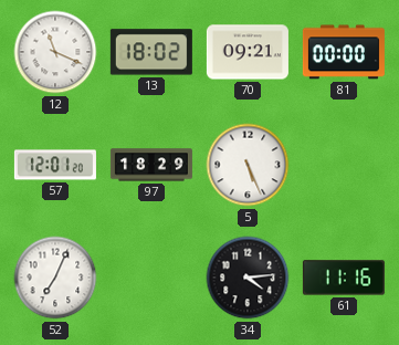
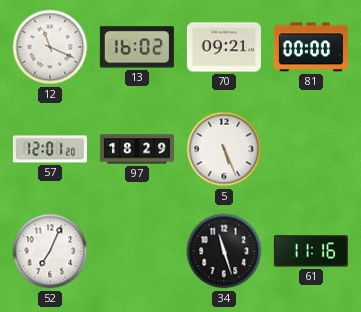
13: 18:02 -> 16:02 (137, 47)
34: 4:14 -> 11:27 (224, 251)
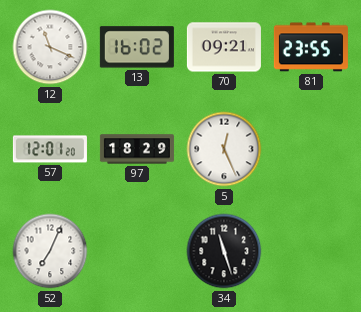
81: 00:00 -> 23:55 (311, 47)
5: 5:26 -> 12:26 (224, 149)
61: 11:16 -> none (311, 251)
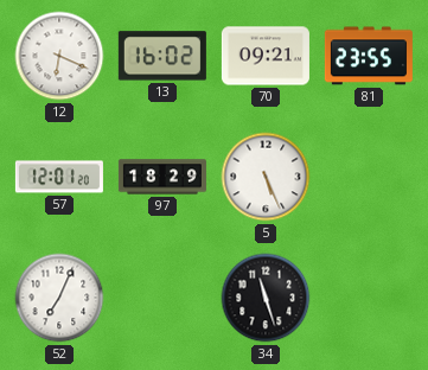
12: 11:19 -> 6:19 (59, 56)
5: 12:26 -> 5:26 (266, 177)
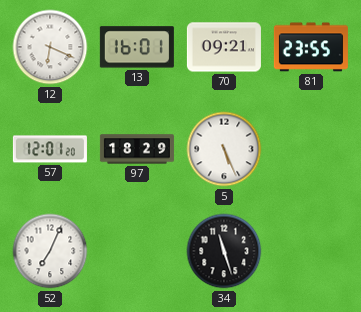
13: 16:02 -> 16:01 (137, 47)
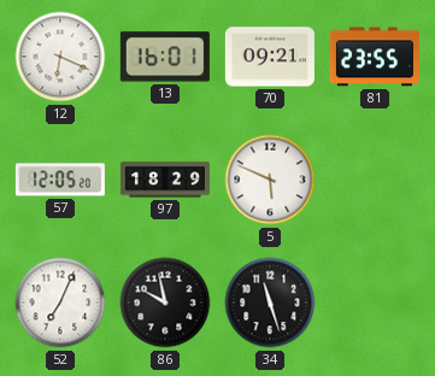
57: 12:01 -> 12:05 (60, 180)
5: 5:26 -> 5:49 (270, 180)
86: none -> 9:58 (165, 302)
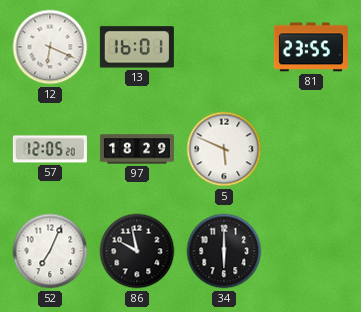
70: 09:21 -> none (270, 57)
34: 11:27 -> 6:00 (224, 251)
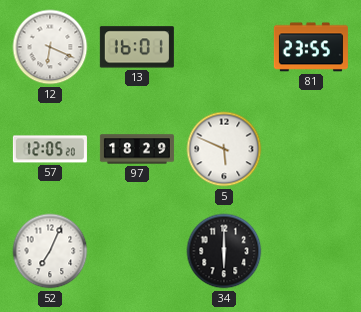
86: 9:58 -> none (137, 251)
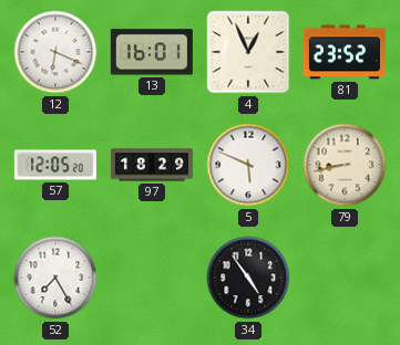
4: none -> 12:56 (248, 52)
81: 23:55 -> 23:52 (345, 52)
79: none -> 8:43 (345, 165)
52: 7:04 -> 7:25 (55, 278)
34: 6:00 -> 4:54 (248, 278)
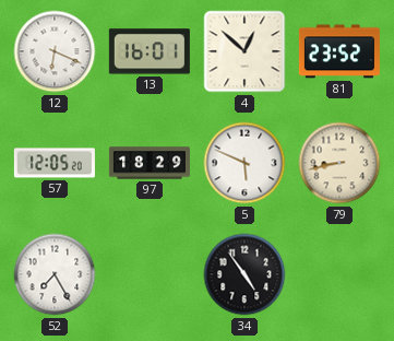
4: 12:56 -> 12:52 (244, 51)
